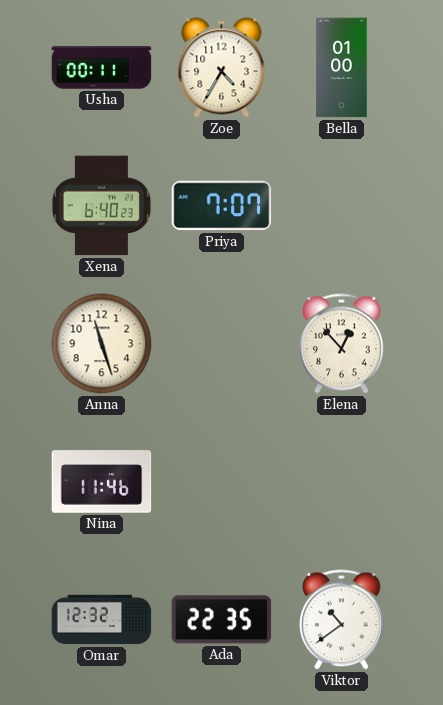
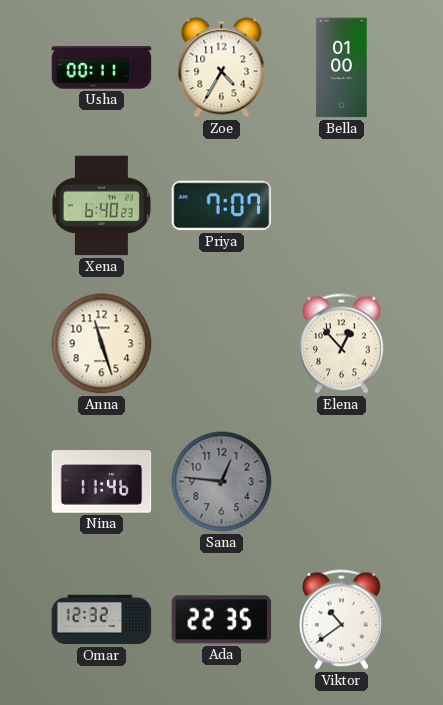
Sana: none -> 12:46 (222, 482)
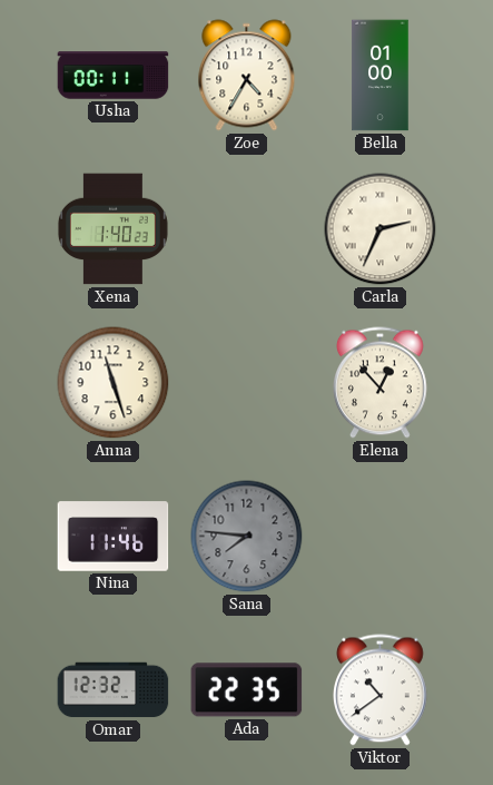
Xena: 6:40 -> 1:40 (112, 229)
Priya: 7:07 -> none (222, 206)
Carla: none -> 2:34 (381, 229)
Sana: 12:46 -> 7:46 (247, 537)
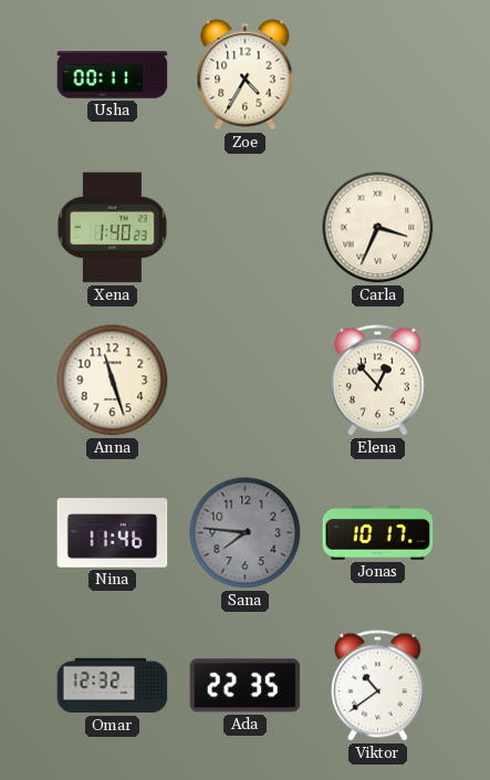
Bella: 01:00 -> none (381, 76)
Carla: 2:34 -> 3:34 (378, 228)
Jonas: none -> 10:17 (378, 533)
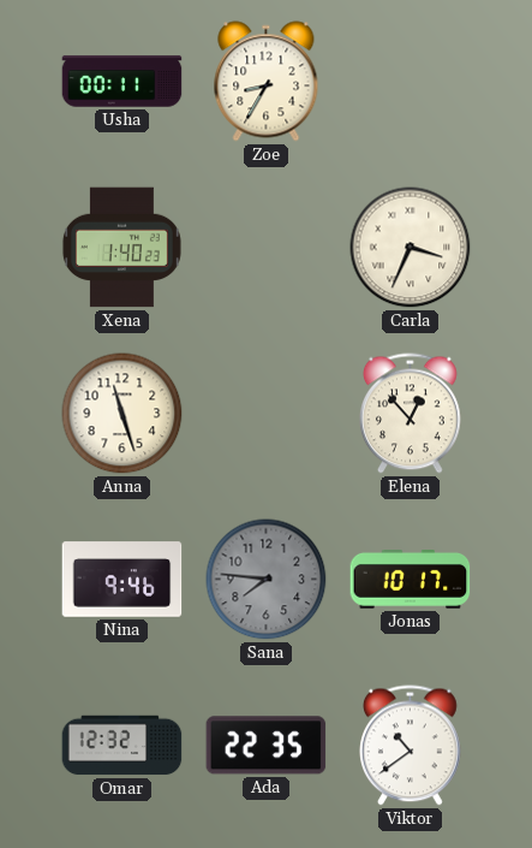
Zoe: 4:35 -> 8:35 (267, 82)
Nina: 11:46 -> 9:46 (122, 580)
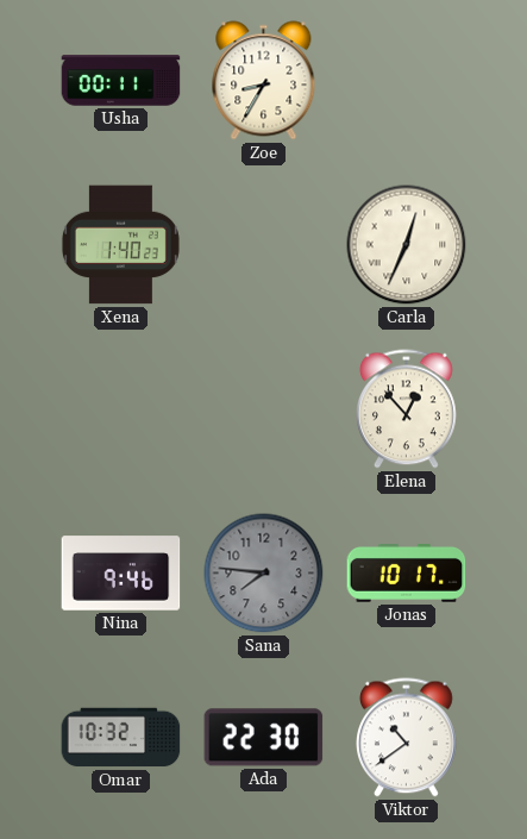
Carla: 3:34 -> 12:34 (407, 245)
Anna: 11:27 -> none (122, 414)
Omar: 12:32 -> 10:32 (121, 738)
Ada: 22:35 -> 22:30 (264, 738)
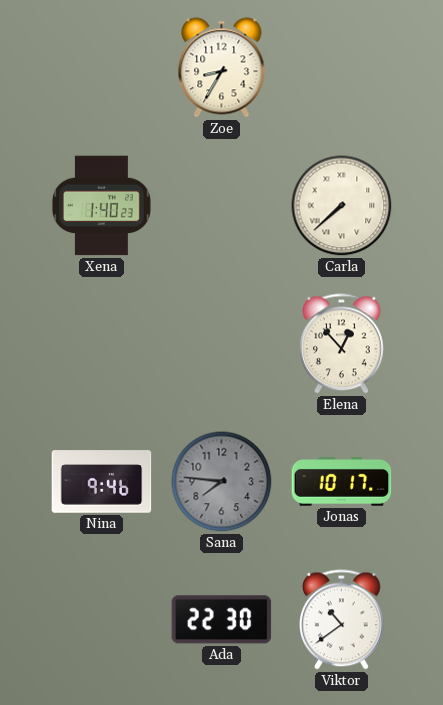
Usha: 00:11 -> none (121, 81)
Carla: 12:34 -> 7:38 (342, 206)
Omar: 10:32 -> none (121, 738)
